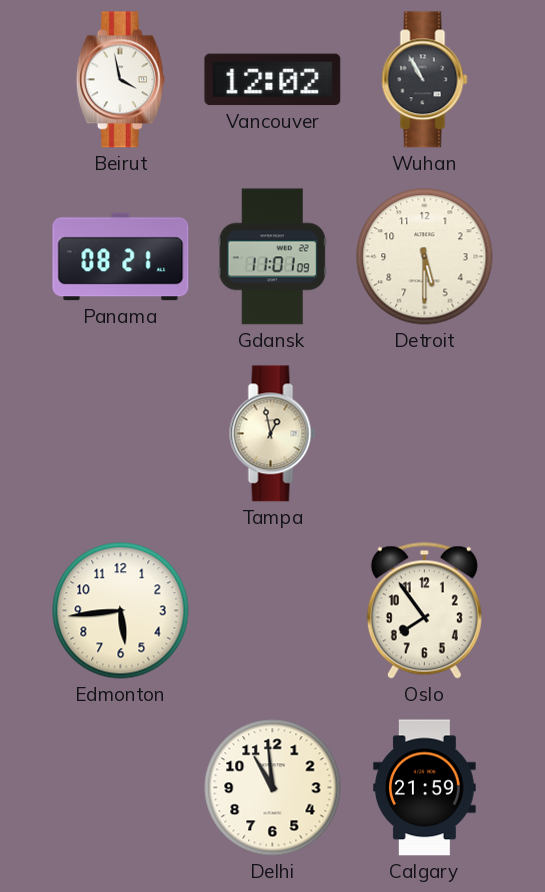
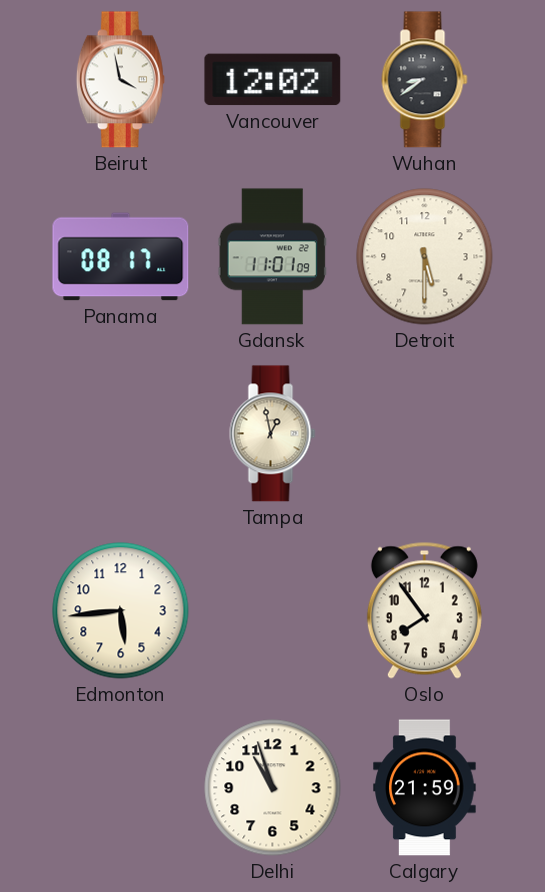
Wuhan: 10:55 -> 8:39 (425, 80)
Panama: 08:21 -> 08:17 (121, 257)
Delhi: 10:59 -> 10:57 (273, 788)
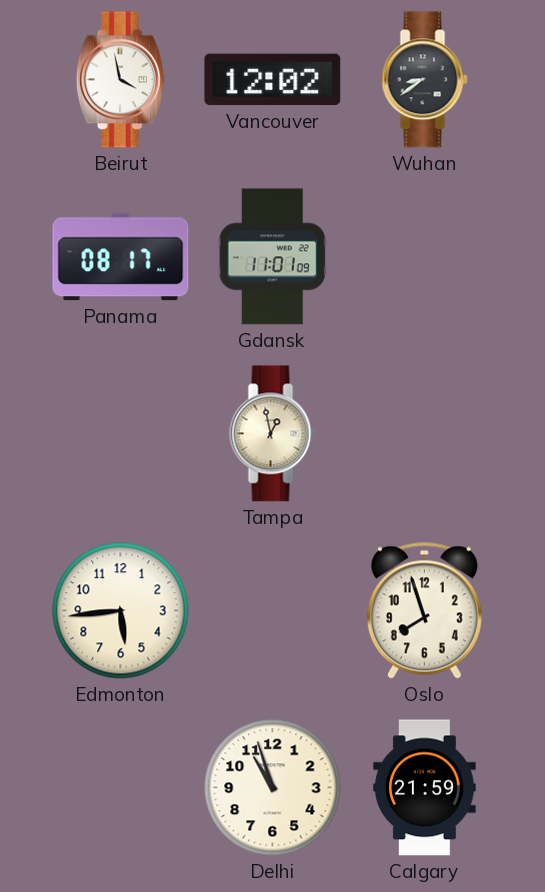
Detroit: 5:30 -> none (425, 257)
Oslo: 7:54 -> 7:57 (424, 610)
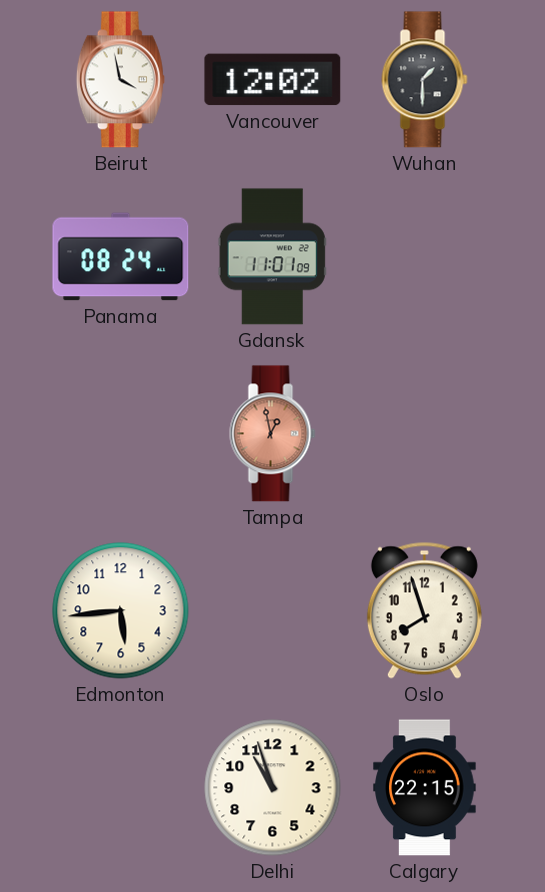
Wuhan: 8:39 -> 1:30 (425, 80)
Panama: 08:17 -> 08:24 (121, 257)
Tampa dial: cream -> salmon (273, 434)
Calgary: 21:59 -> 22:15 (425, 788)
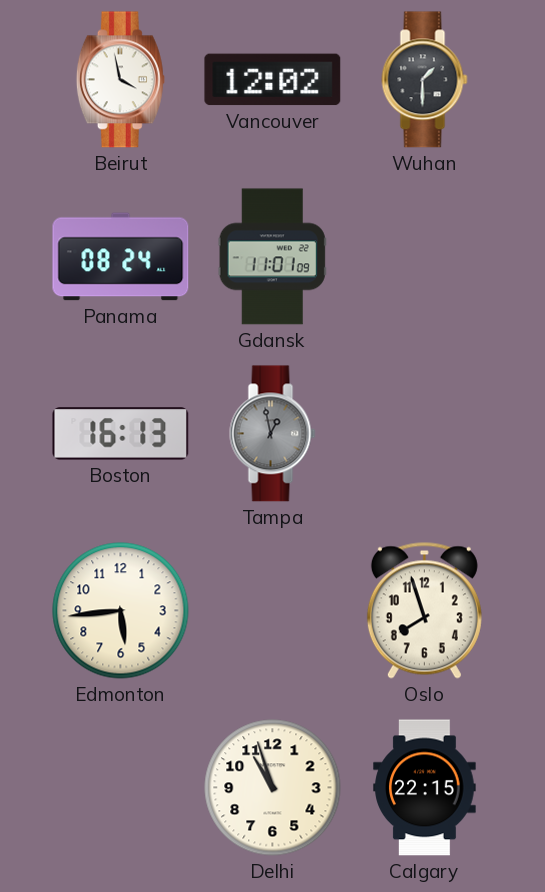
Boston: none -> 16:13 (121, 434)
Tampa dial: salmon -> grey (273, 434)
